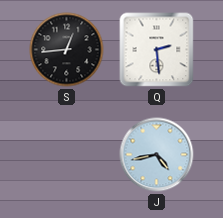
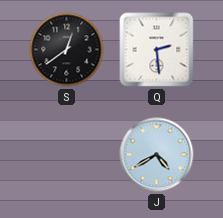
S: 12:44 -> 12:39 (67, 50)
J: 4:43 -> 4:40 (157, 155)
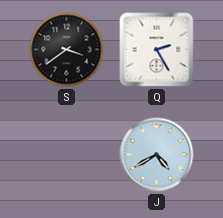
S: 12:39 -> 3:39 (67, 50)
Q: 2:29 -> 2:25 (157, 50)
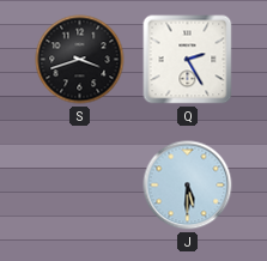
S: 3:39 -> 3:42 (80, 60)
J: 4:40 -> 5:30 (188, 186)
